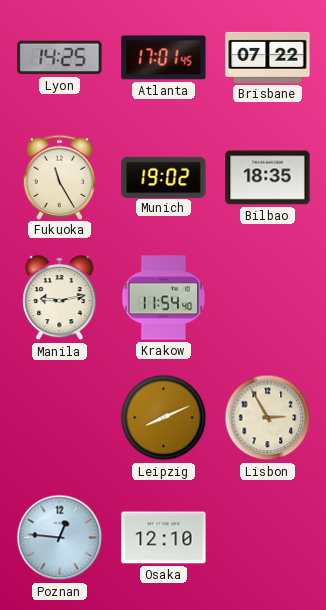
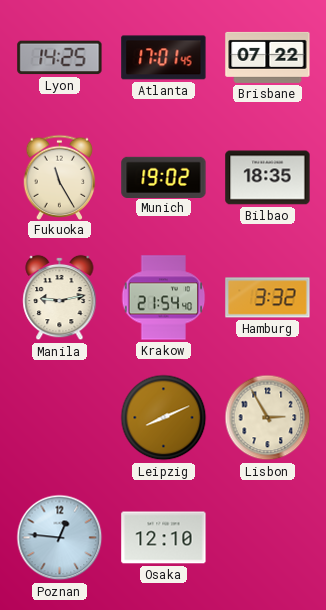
Krakow: 11:54 -> 21:54 (164, 298)
Hamburg: none -> 3:32 (268, 298)
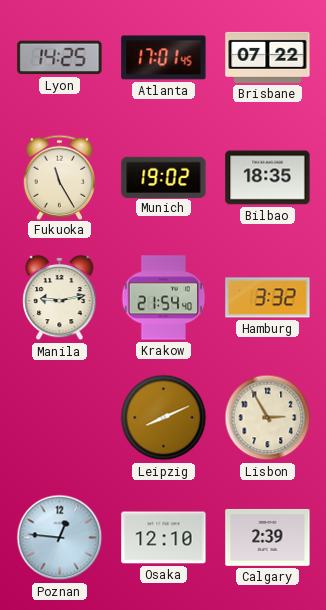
Calgary: none -> 2:39 (268, 537)
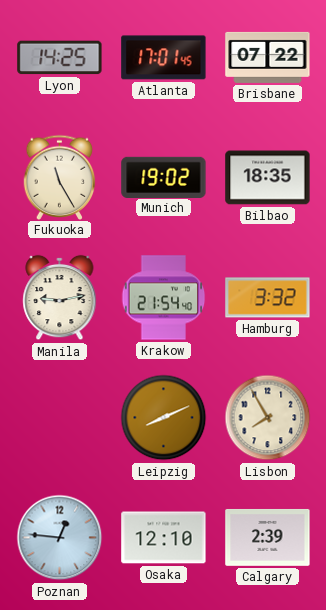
Lisbon: 2:55 -> 7:55 (268, 418)
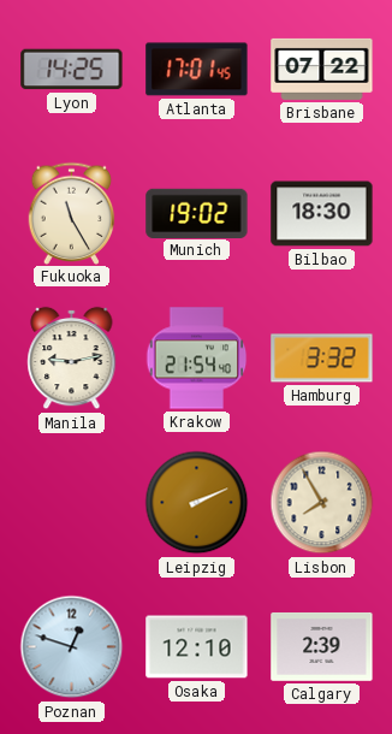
Bilbao: 18:35 -> 18:30 (322, 214)
Leipzig: 8:11 -> 2:11 (197, 503)
Poznan: 12:46 -> 12:48 (72, 647)
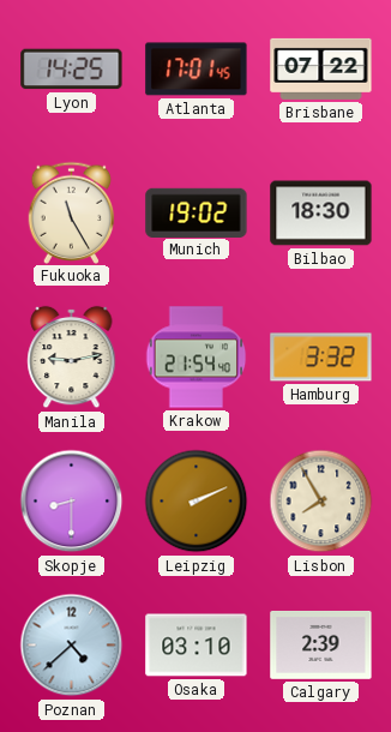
Skopje: none -> 8:30 (72, 502)
Poznan: 12:48 -> 4:38 (72, 646)
Osaka: 12:10 -> 03:10 (197, 646)
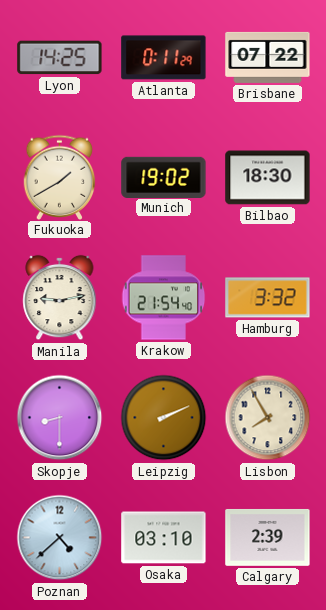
Atlanta: 17:01 -> 0:11 (164, 58)
Fukuoka: 11:25 -> 1:40 (60, 177)
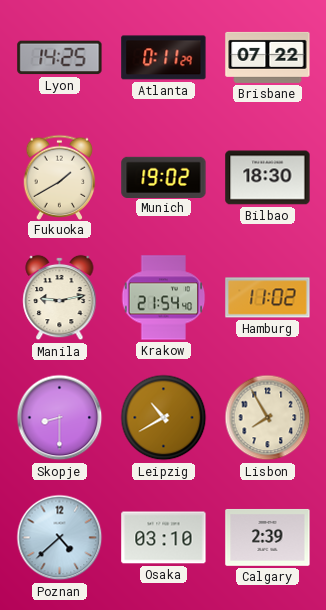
Hamburg: 3:32 -> 11:02 (268, 298)
Leipzig: 2:11 -> 10:40 (164, 418)
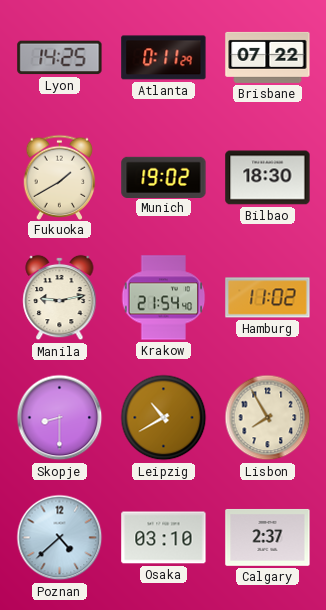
Calgary: 2:39 -> 2:37 (268, 537)
